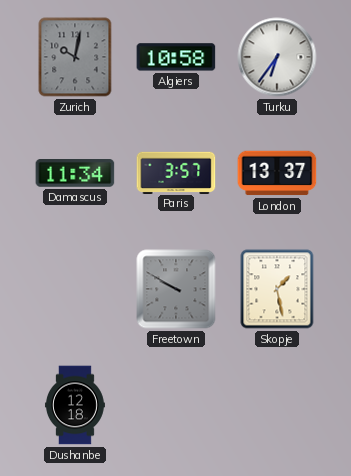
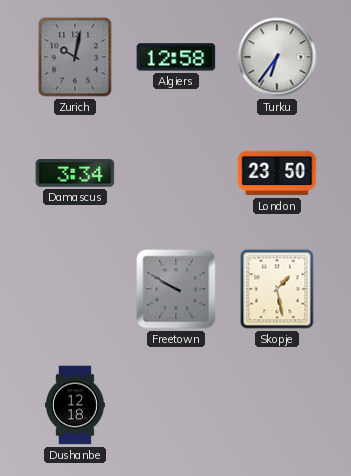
Algiers: 10:58 -> 12:58 (176, 57)
Damascus: 11:34 -> 3:34 (75, 174)
Paris: 3:57 -> none (176, 172)
London: 13:37 -> 23:50 (277, 173)
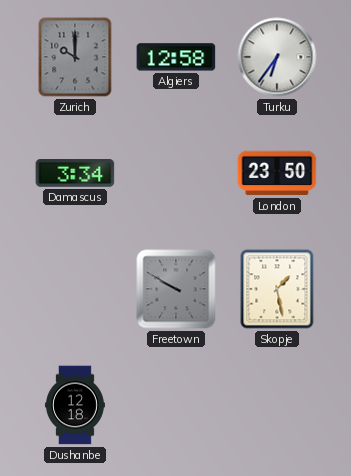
Zurich: 10:02 -> 10:00 (75, 57)
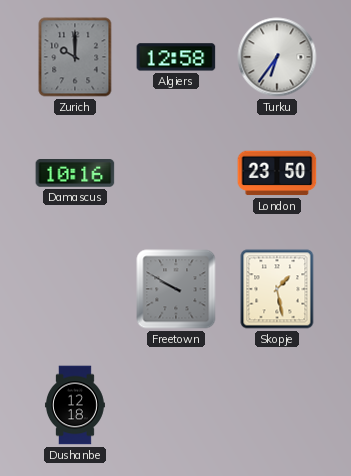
Damascus: 3:34 -> 10:16 (75, 174)
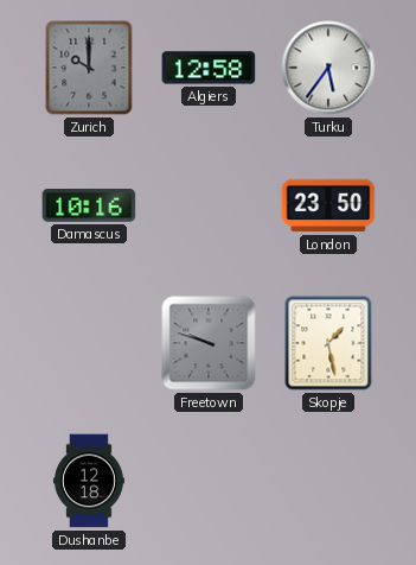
Turku: 6:36 -> 5:36 (328, 68)
Freetown: 9:50 -> 9:48 (209, 343)
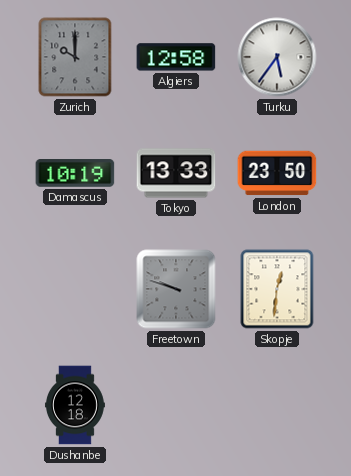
Damascus: 10:16 -> 10:19 (75, 174)
Tokyo: none -> 13:33 (176, 173)
Skopje: 1:28 -> 12:31 (277, 289)
